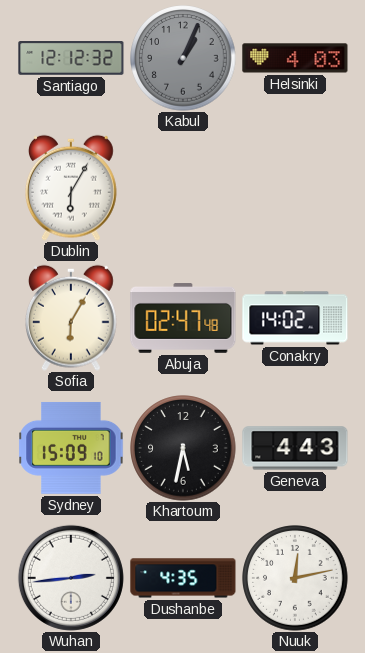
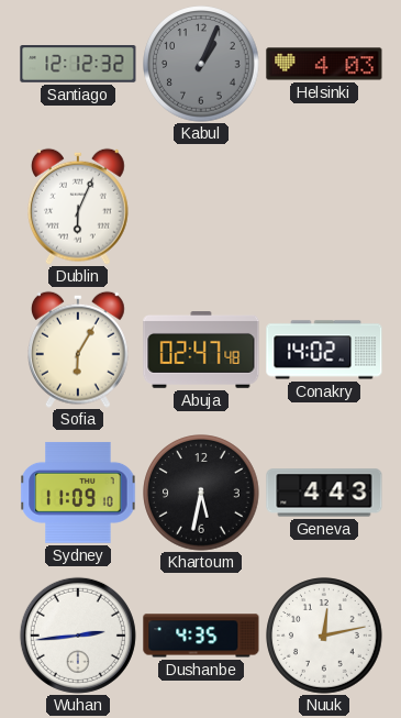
Dublin: 6:05 -> 6:04 (78, 207)
Sydney: 15:09 -> 11:09 (78, 493)
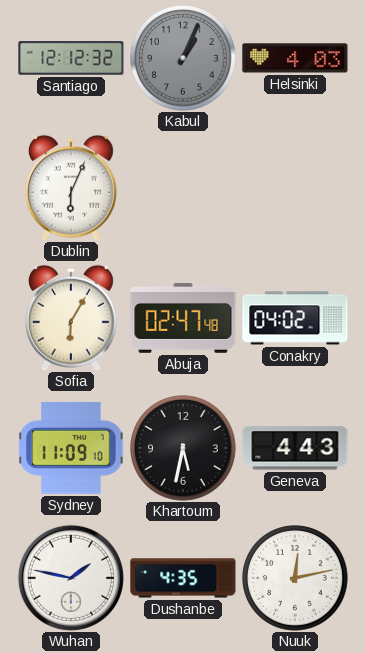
Conakry: 14:02 -> 04:02 (295, 318)
Wuhan: 2:44 -> 1:47 (71, 578)
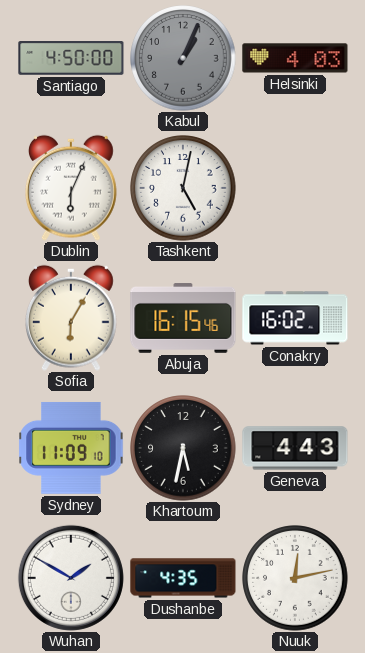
Santiago: 12:12 -> 4:50 (71, 58)
Tashkent: none -> 5:02 (183, 188)
Abuja: 02:47 -> 16:15 (183, 319)
Conakry: 04:02 -> 16:02 (295, 318)
Wuhan: 1:47 -> 1:50 (71, 578)
